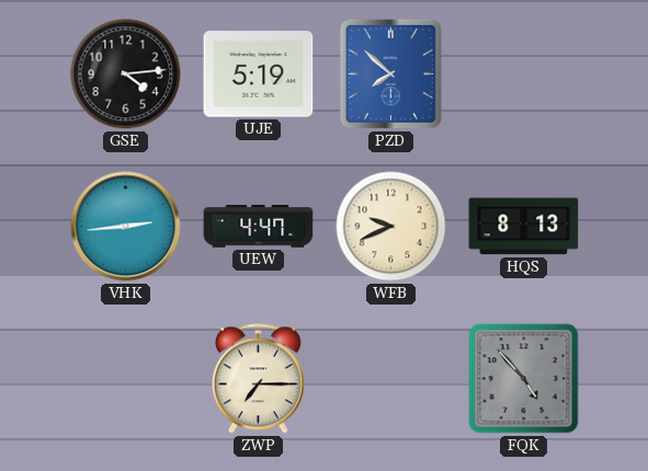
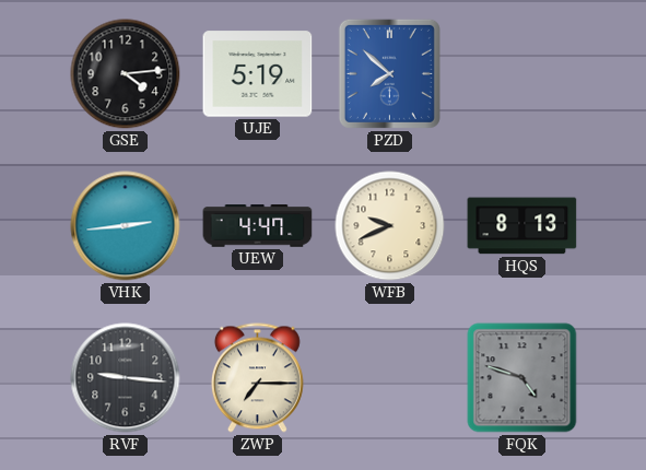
RVF: none -> 9:16 (126, 378)
FQK: 4:53 -> 4:48 (522, 378)
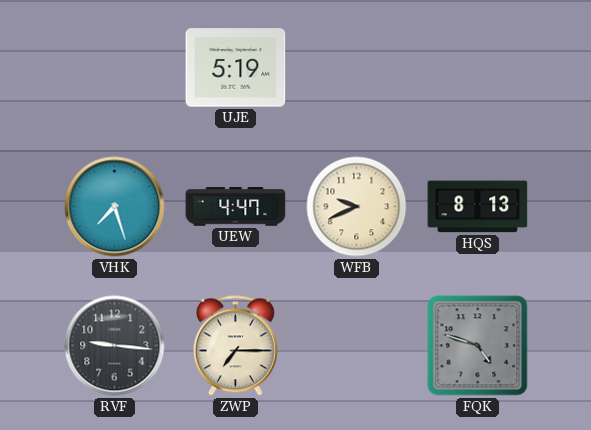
GSE: 4:14 -> none (126, 74)
PZD: 7:52 -> none (389, 73)
VHK: 2:44 -> 7:27 (115, 207)
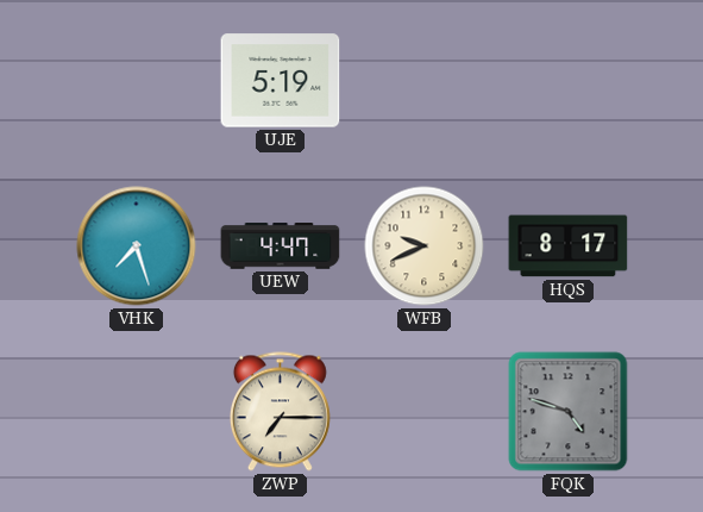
HQS: 8:13 -> 8:17 (569, 246)
RVF: 9:16 -> none (115, 346)
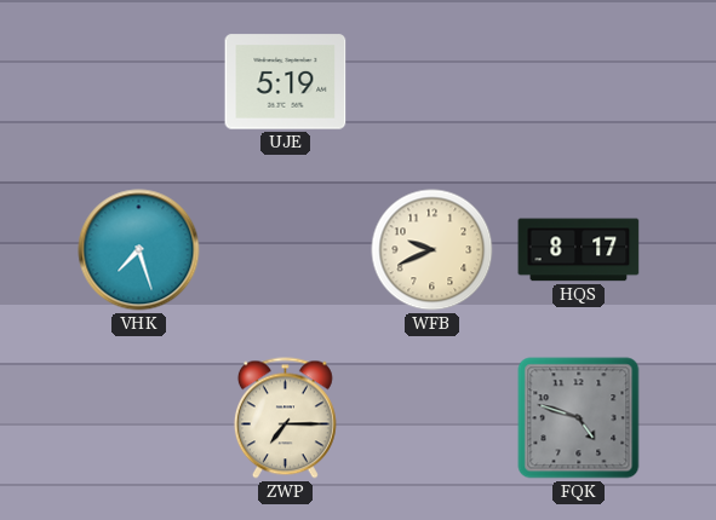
UEW: 4:47 -> none (281, 246)
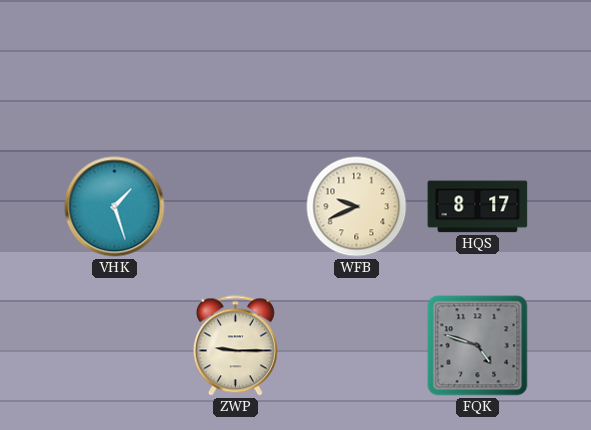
UJE: 5:19 -> none (286, 82)
VHK: 7:27 -> 1:27 (115, 207)
ZWP: 7:15 -> 9:15 (235, 346)
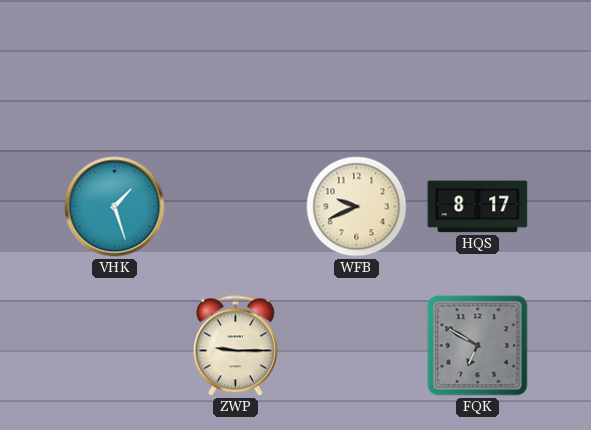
FQK: 4:48 -> 6:50 (478, 346)
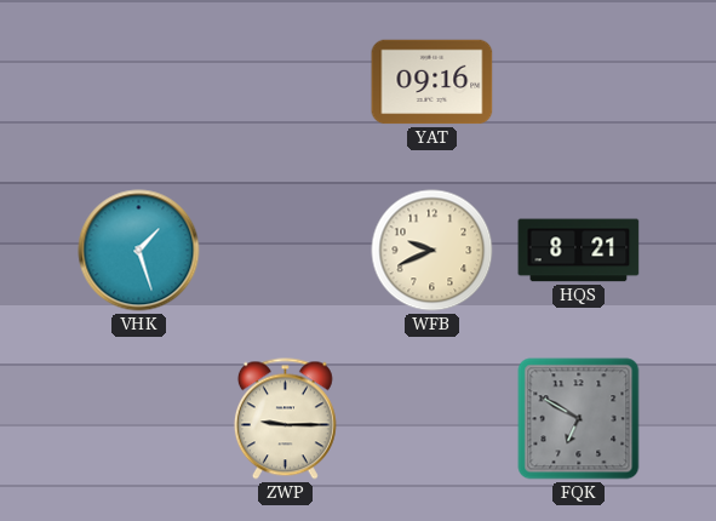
YAT: none -> 09:16 (433, 82)
HQS: 8:17 -> 8:21 (579, 251)
